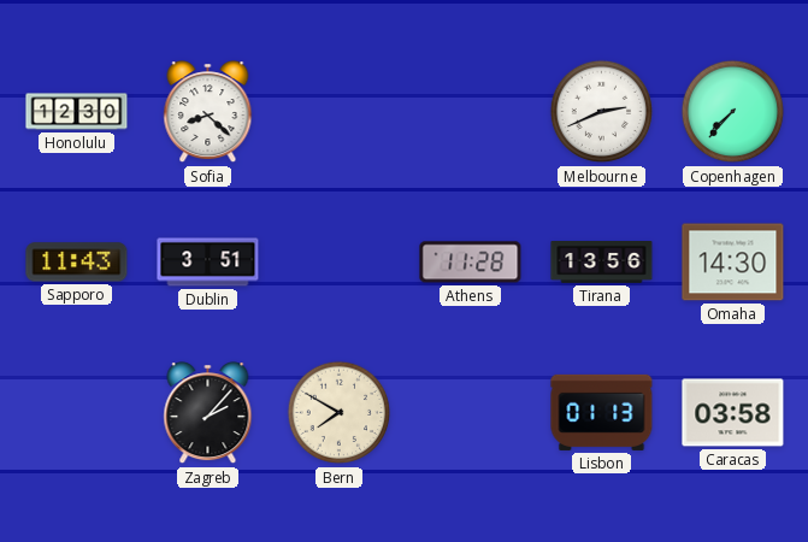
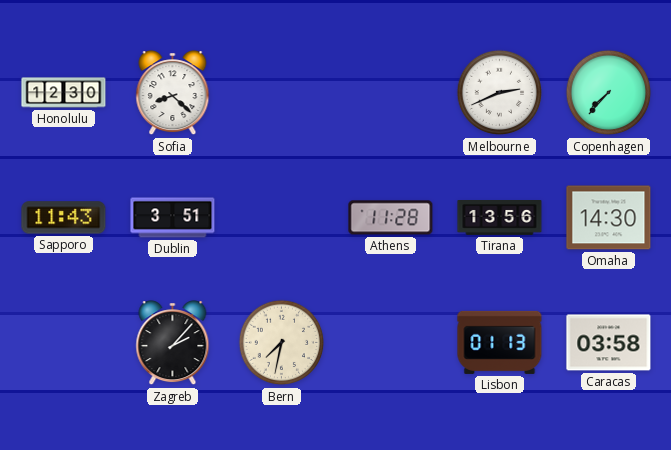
Bern: 7:50 -> 7:32 (282, 343)
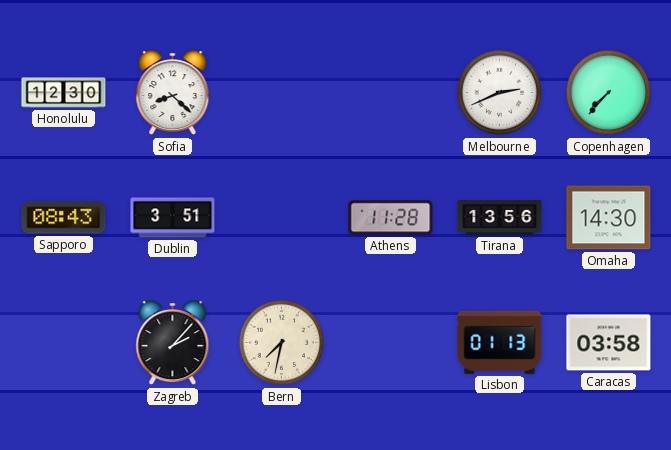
Sapporo: 11:43 -> 08:43 (64, 218)
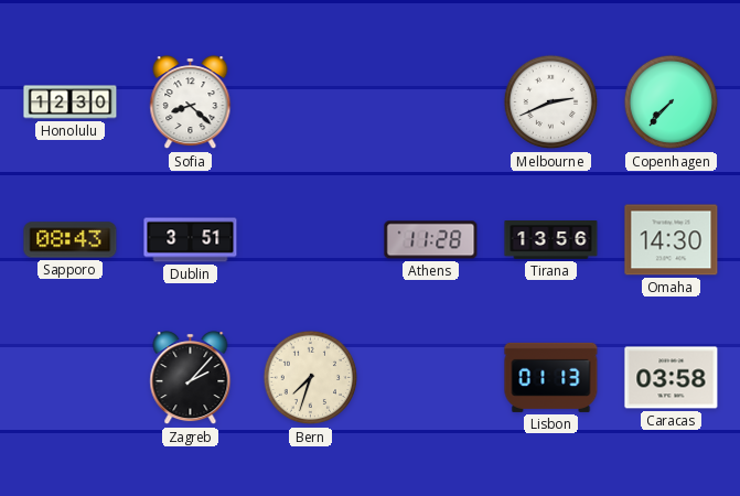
Bern: 7:32 -> 7:33 (311, 378)
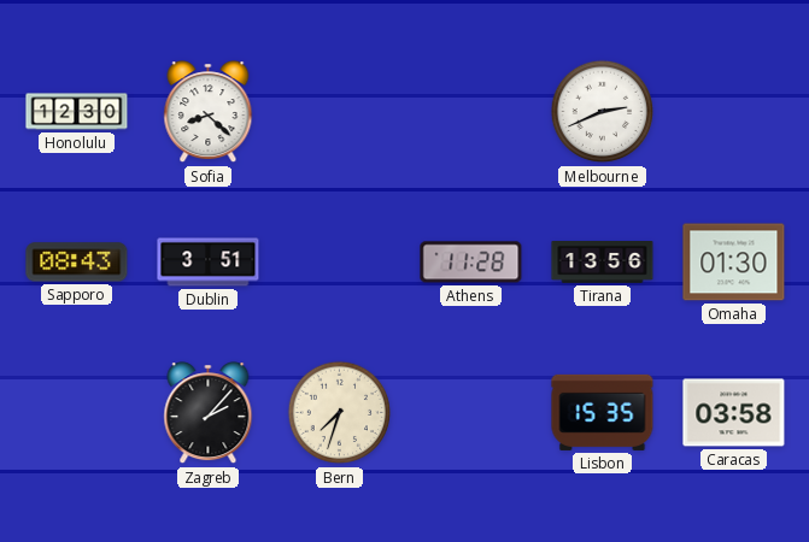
Copenhagen: 7:37 -> none (672, 103)
Omaha: 14:30 -> 01:30 (734, 263)
Lisbon: 01:13 -> 15:35 (603, 412)
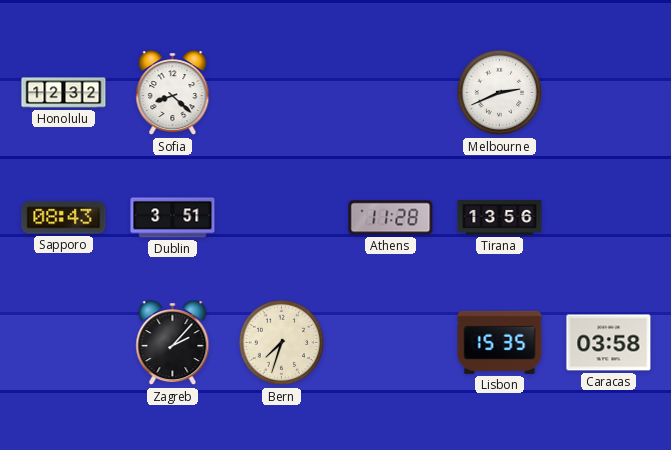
Honolulu: 12:30 -> 12:32 (64, 93)
Omaha: 01:30 -> none (734, 263)
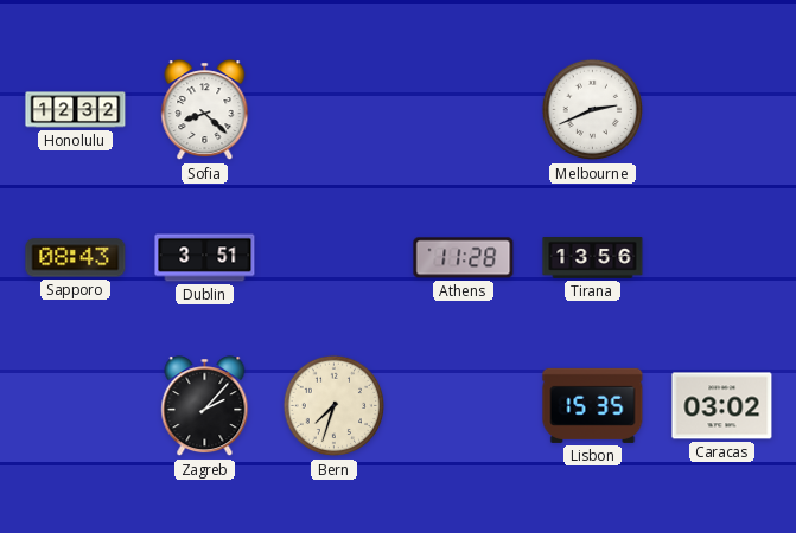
Caracas: 03:58 -> 03:02 (722, 406)
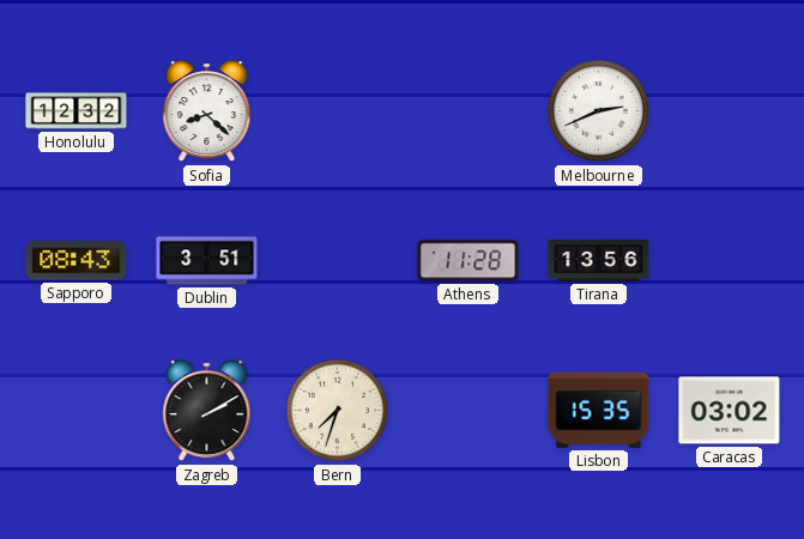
Zagreb: 2:07 -> 2:10 (207, 411)
